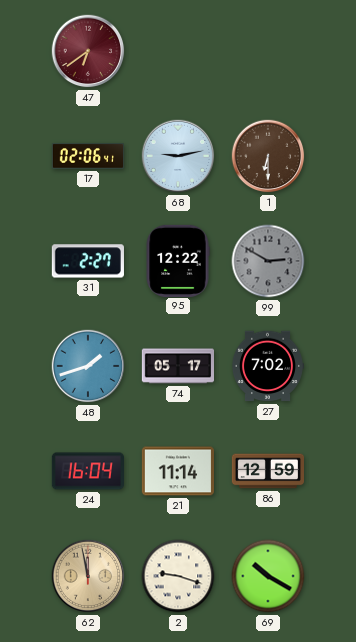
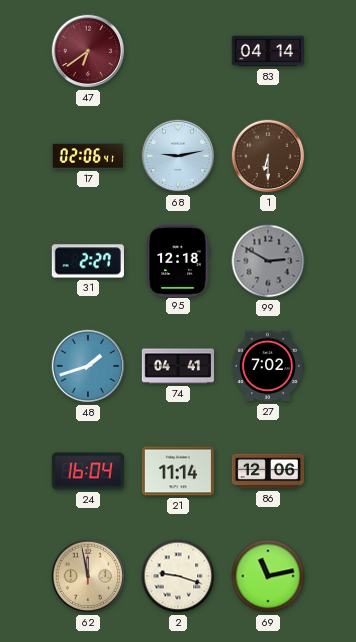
83: none -> 04:14 (267, 51)
95: 12:22 -> 12:18 (178, 260)
74: 05:17 -> 04:41 (177, 366)
86: 12:59 -> 12:06 (267, 471)
69: 10:20 -> 11:13 (268, 576)
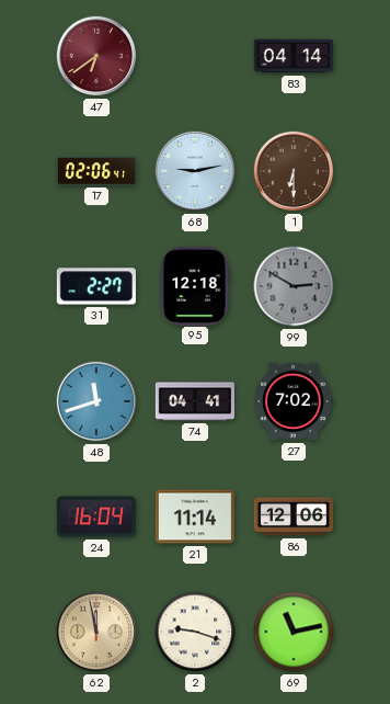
48: 1:42 -> 11:42 (96, 401)
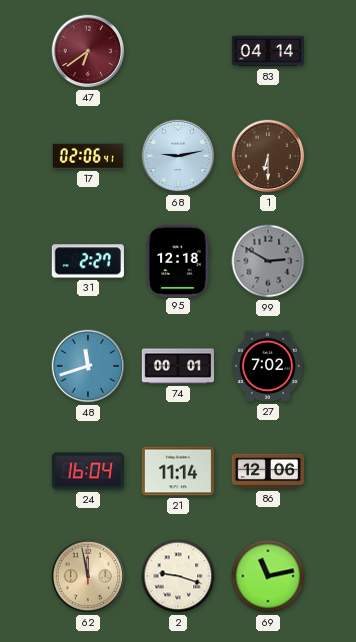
74: 04:41 -> 00:01 (177, 366)
